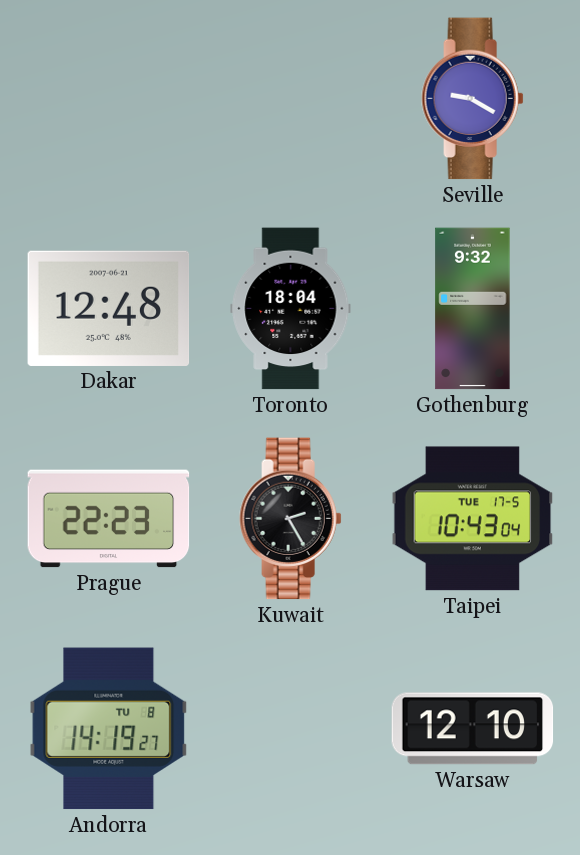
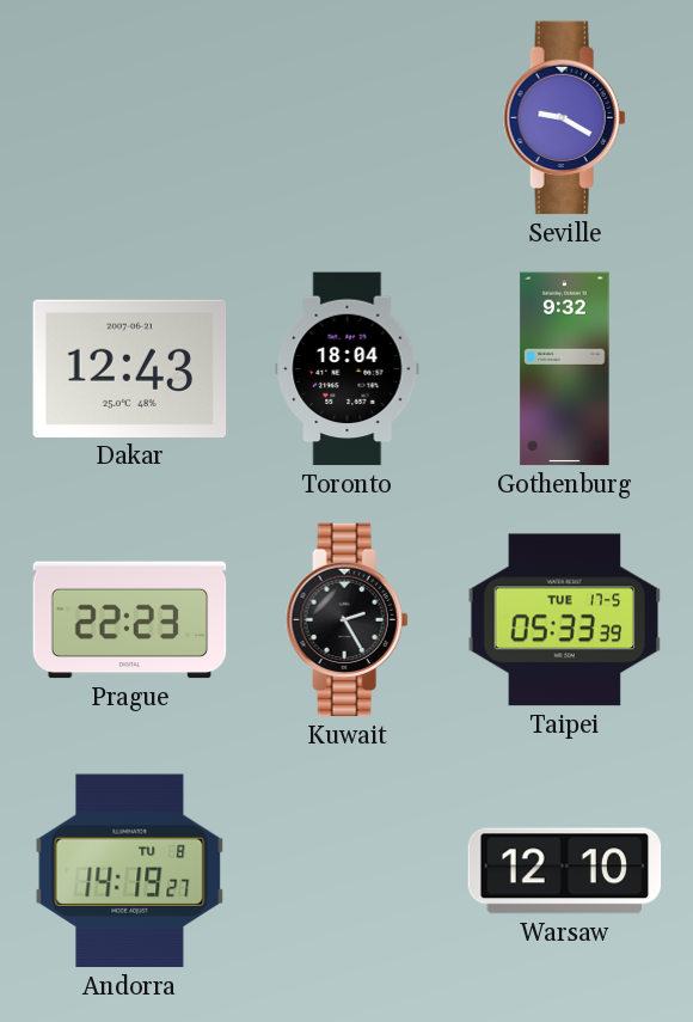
Dakar: 12:48 -> 12:43 (130, 368)
Taipei: 10:43 -> 05:33 (565, 620)
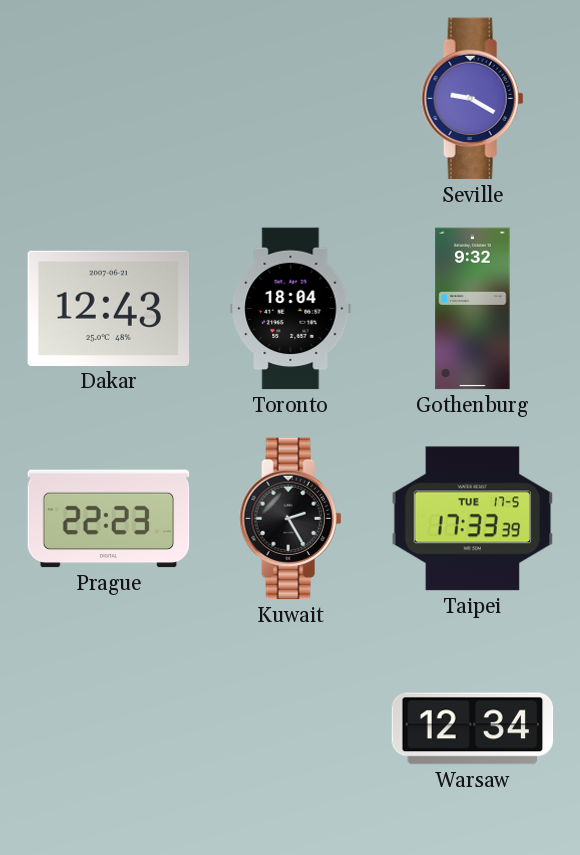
Taipei: 05:33 -> 17:33 (473, 519)
Andorra: 14:19 -> none (130, 871)
Warsaw: 12:10 -> 12:34 (473, 729)
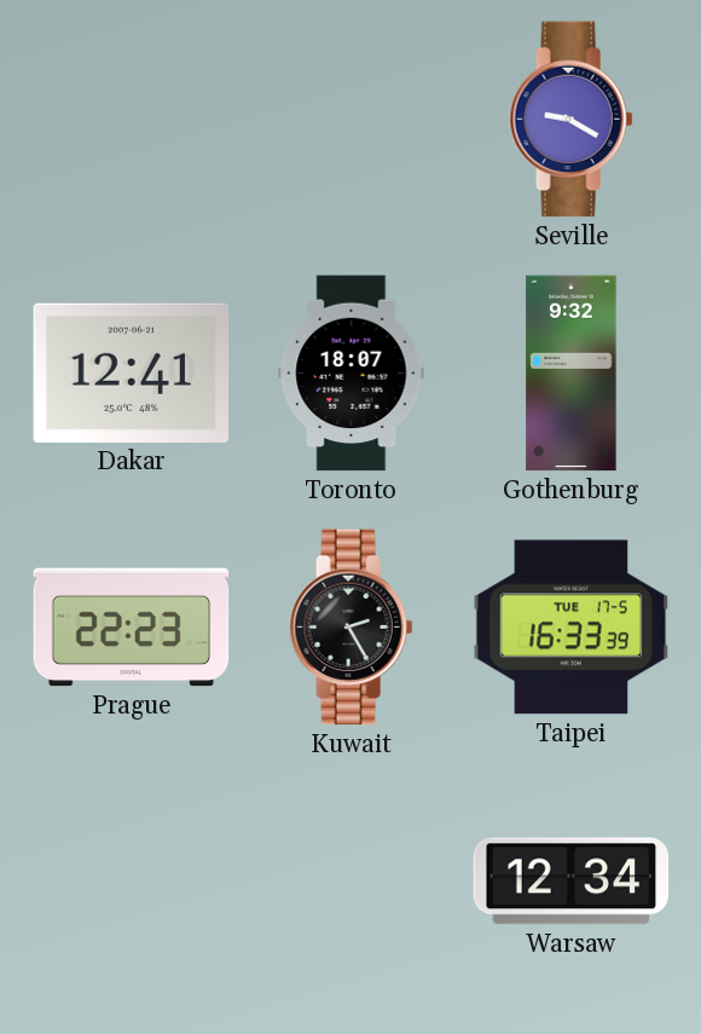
Dakar: 12:43 -> 12:41 (132, 372)
Toronto: 18:04 -> 18:07 (352, 374)
Taipei: 17:33 -> 16:33 (572, 628)
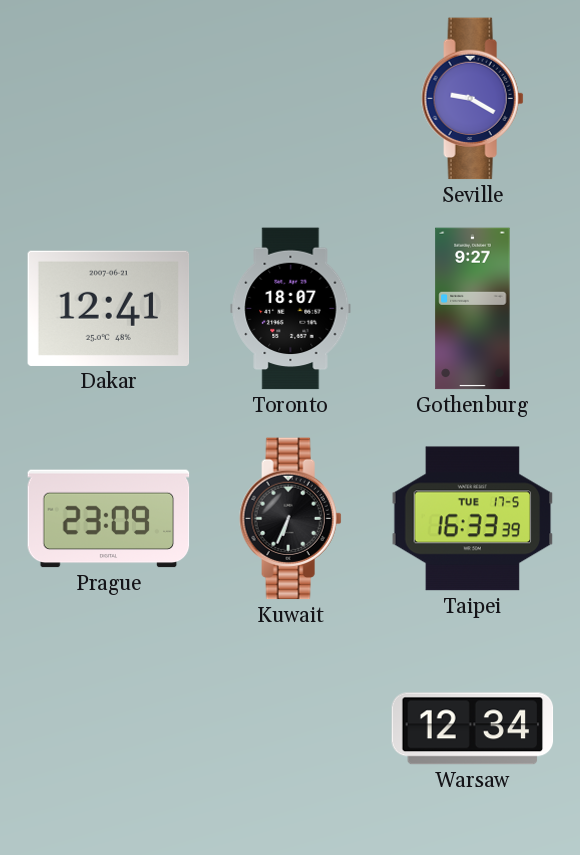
Gothenburg: 9:32 -> 9:27 (473, 309)
Prague: 22:23 -> 23:09 (109, 519)
Kuwait: 2:25 -> 6:34 (291, 519)
